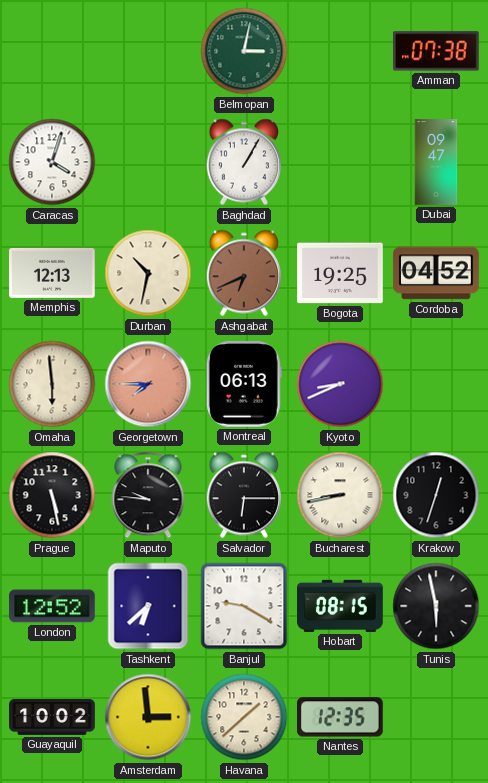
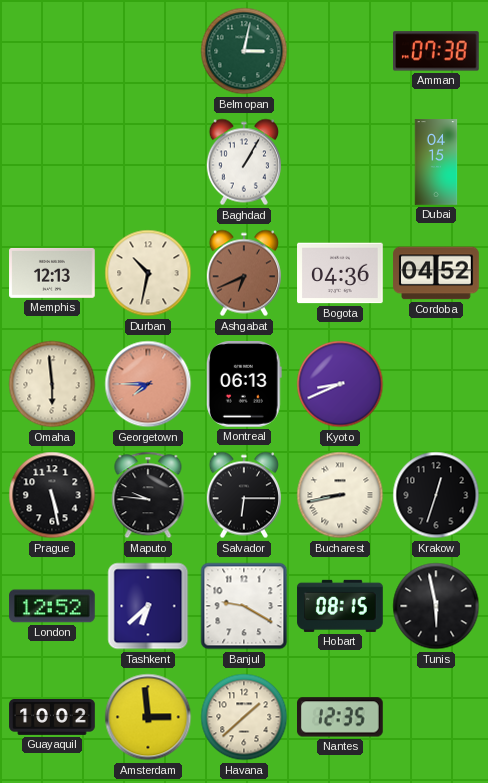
Caracas: 4:03 -> none (52, 162)
Dubai: 09:47 -> 04:15 (436, 162)
Bogota: 19:25 -> 04:36 (340, 273)
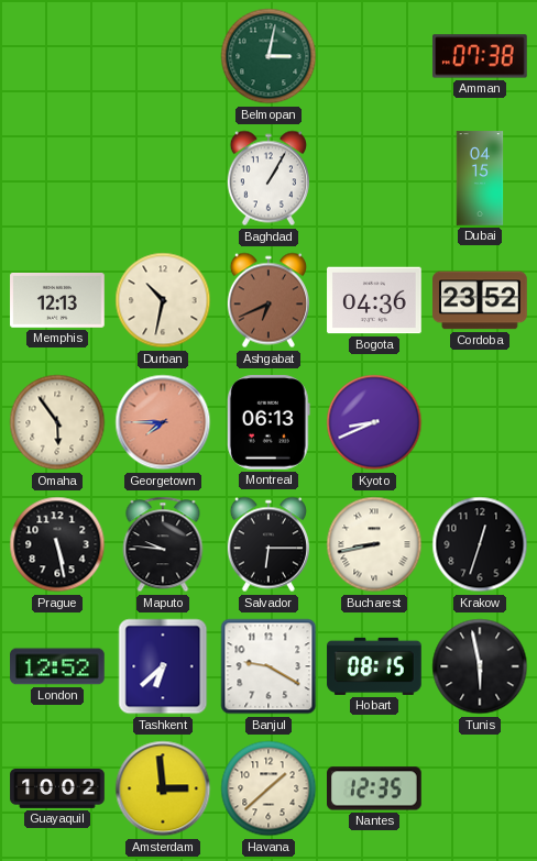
Cordoba: 04:52 -> 23:52 (480, 300)
Omaha: 5:59 -> 5:54 (57, 422)
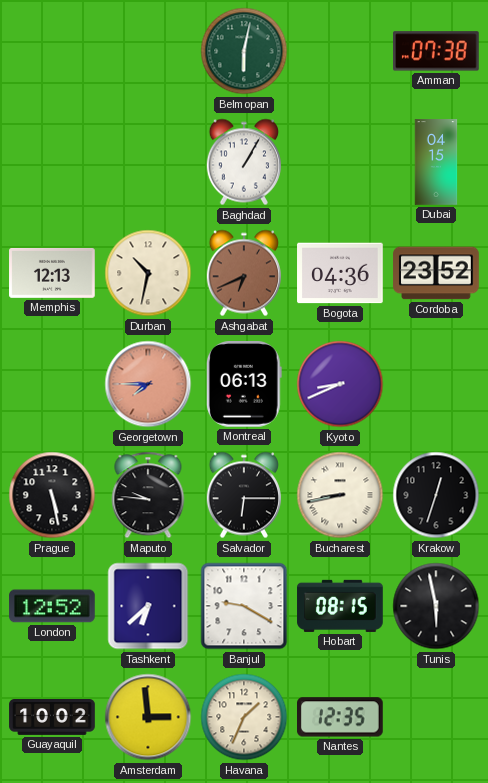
Belmopan: 3:02 -> 6:02 (244, 51)
Omaha: 5:54 -> none (57, 422)
Havana: 1:38 -> 1:34 (244, 717)
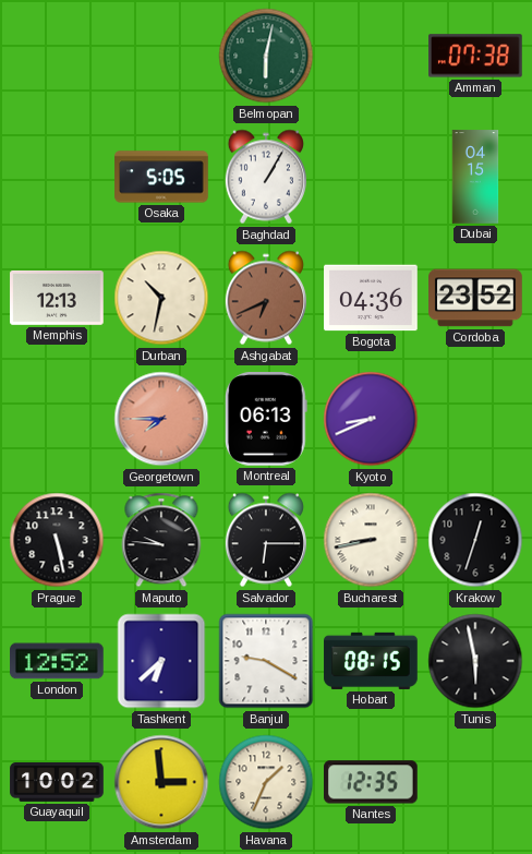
Osaka: none -> 5:05 (161, 177)
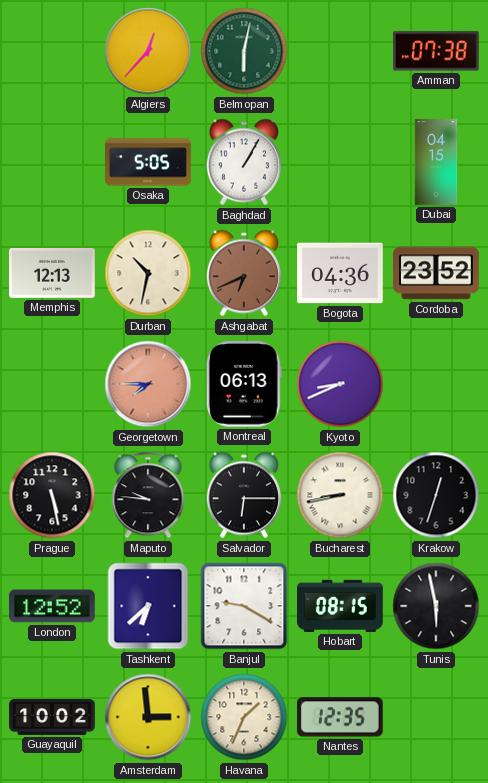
Algiers: none -> 12:37 (148, 51)
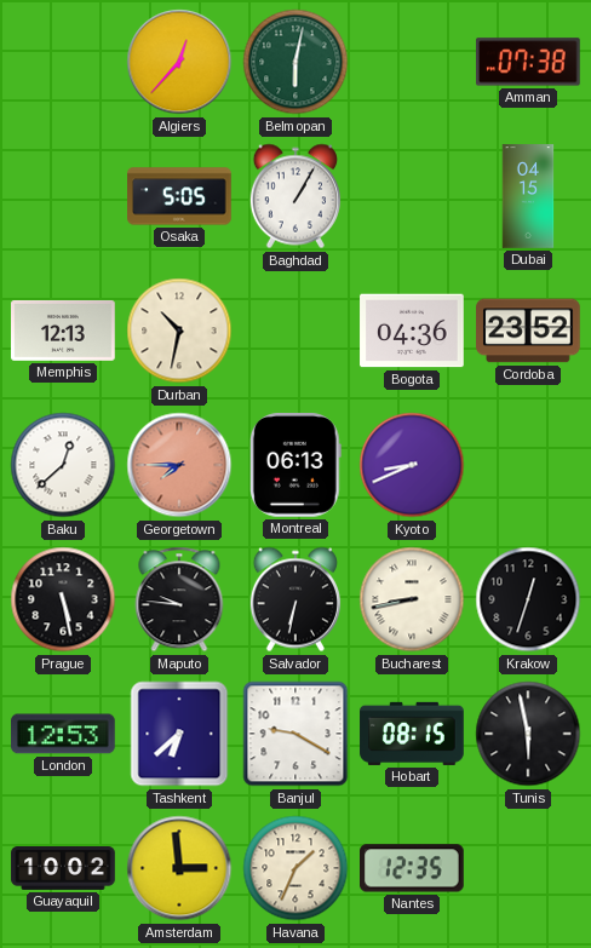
Ashgabat: 6:41 -> none (243, 273)
Baku: none -> 12:38 (63, 465)
Salvador: 6:15 -> 6:32 (294, 599)
London: 12:52 -> 12:53 (63, 734)
